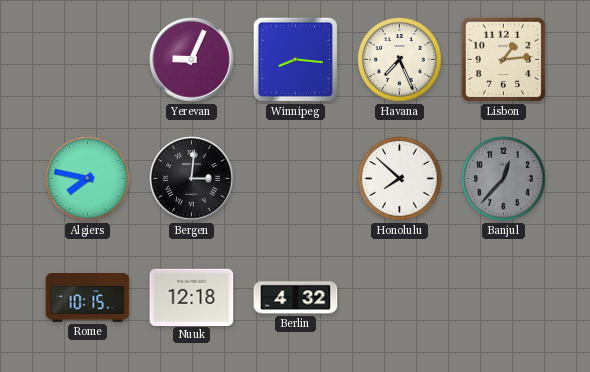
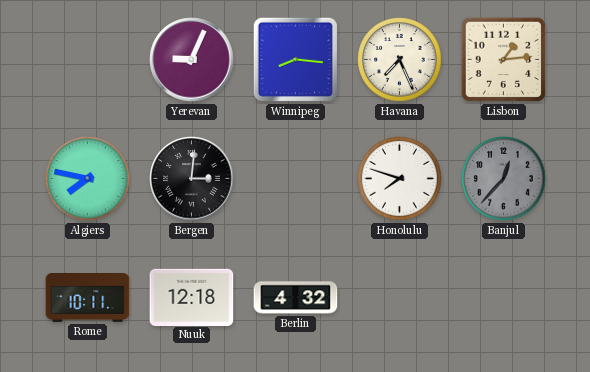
Honolulu: 7:52 -> 7:48 (400, 179)
Rome: 10:15 -> 10:11 (88, 298)
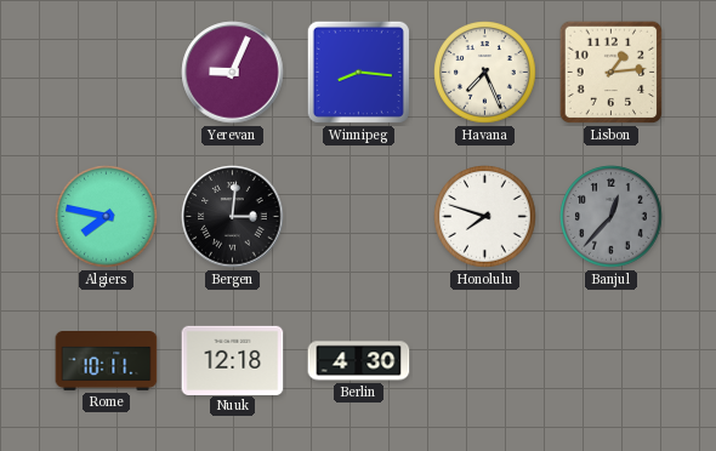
Berlin: 4:32 -> 4:30 (359, 361)
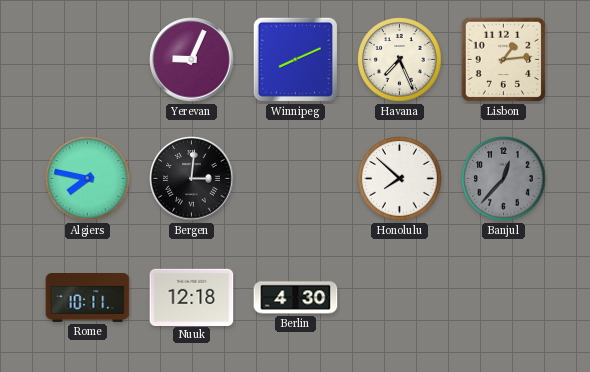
Winnipeg: 8:16 -> 8:11 (295, 59)
Honolulu: 7:48 -> 7:52 (400, 179)
